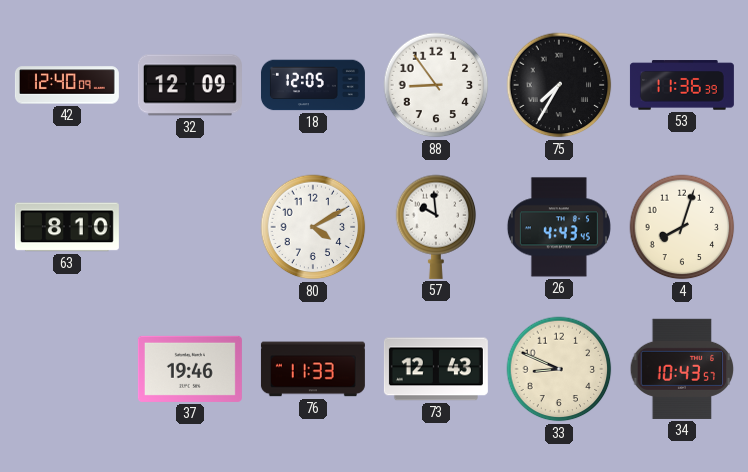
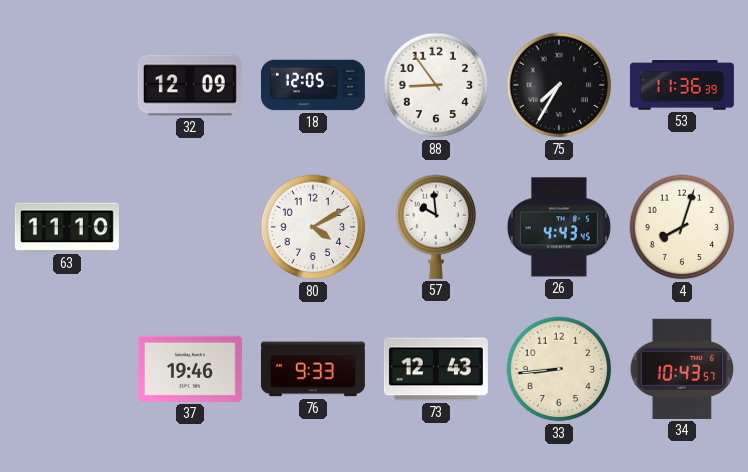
42: 12:40 -> none (67, 85)
63: 8:10 -> 11:10 (67, 227)
76: 11:33 -> 9:33 (313, 369)
33: 8:49 -> 8:44 (559, 369)
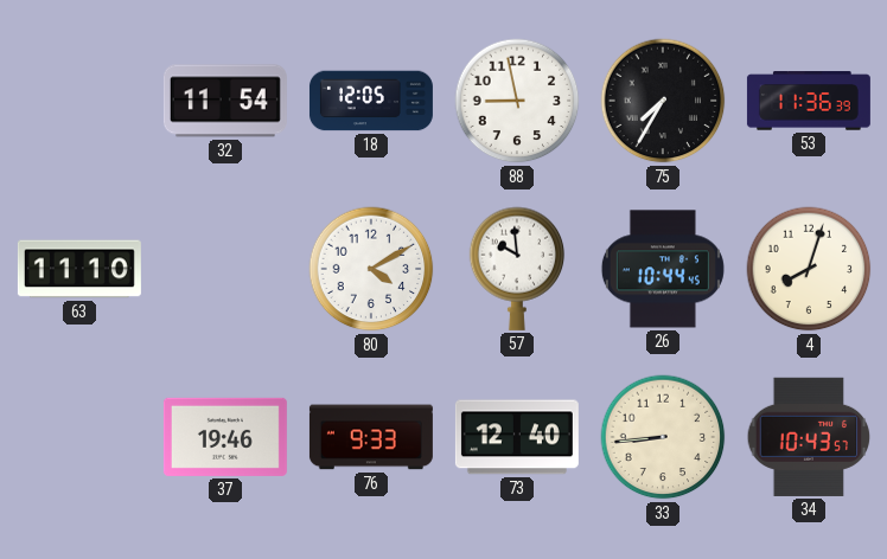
32: 12:09 -> 11:54 (225, 101)
88: 8:54 -> 8:58 (517, 101)
26: 4:43 -> 10:44 (663, 269)
73: 12:43 -> 12:40 (517, 437)
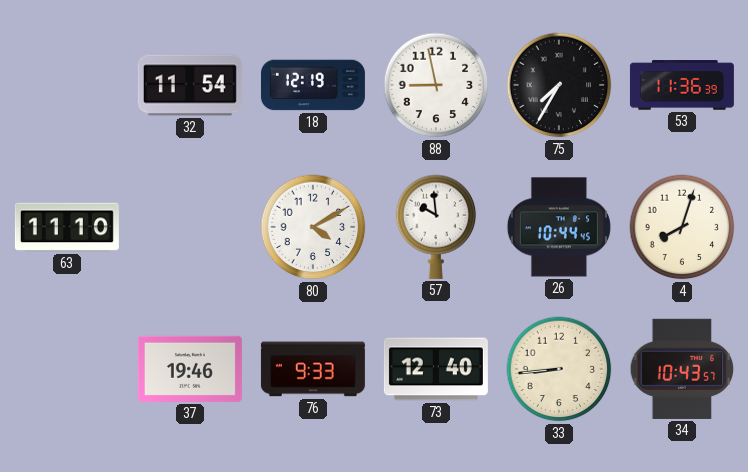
18: 12:05 -> 12:19 (313, 85)
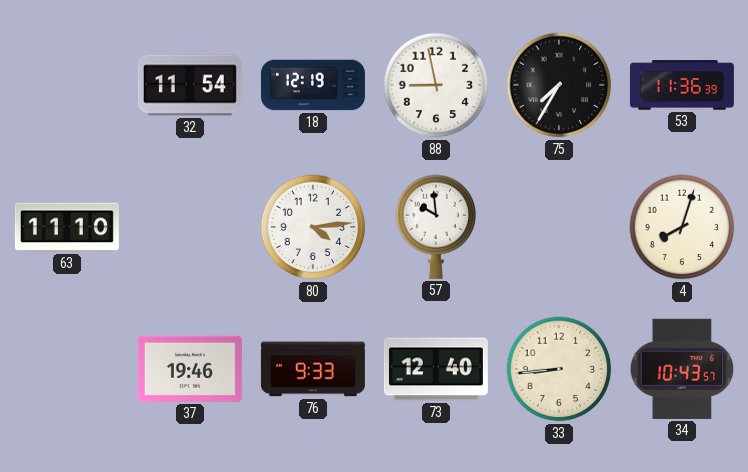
80: 4:10 -> 4:14 (313, 227)
26: 10:44 -> none (559, 227)
